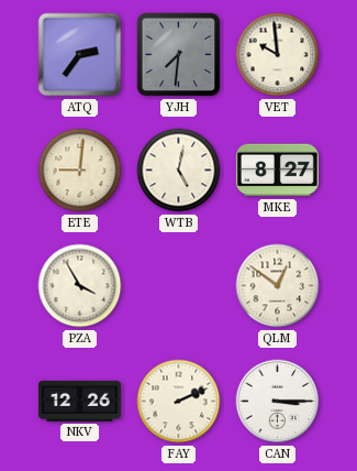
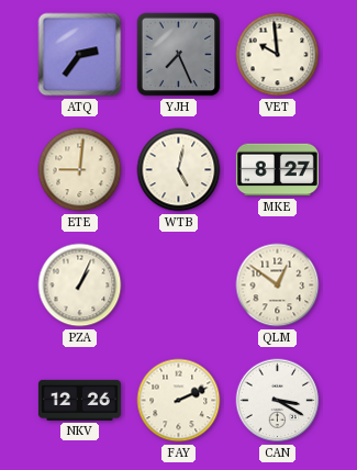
YJH: 7:31 -> 7:26 (179, 55)
PZA: 3:55 -> 1:04 (80, 286)
CAN: 3:15 -> 3:20 (278, 401)
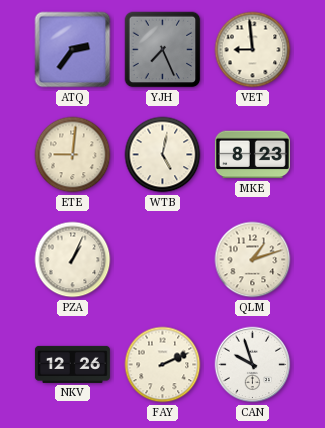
VET: 9:59 -> 8:59 (253, 50)
MKE: 8:27 -> 8:23 (252, 155)
QLM: 12:51 -> 1:12 (253, 260)
CAN: 3:20 -> 9:57 (253, 365)
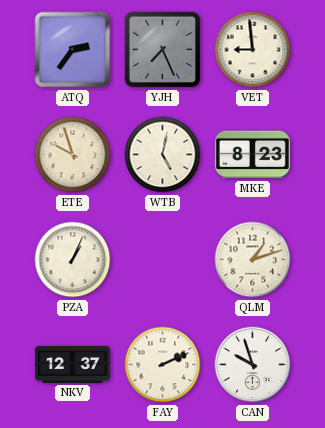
ETE: 9:01 -> 9:57 (73, 155)
NKV: 12:26 -> 12:37 (72, 364)
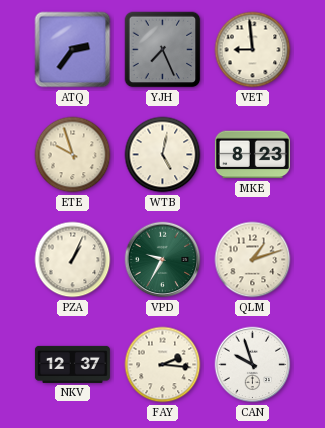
VPD: none -> 9:35 (163, 260)
FAY: 2:11 -> 2:16 (163, 365)
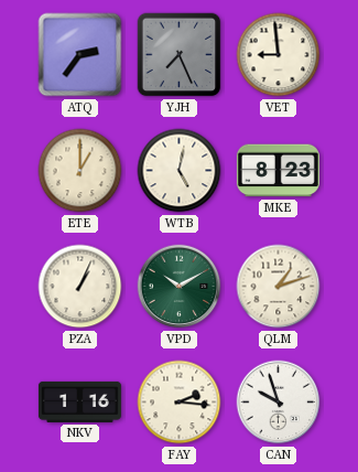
ETE: 9:57 -> 1:00 (80, 171)
VPD: 9:35 -> 10:10 (180, 287)
NKV: 12:37 -> 1:16 (79, 401)
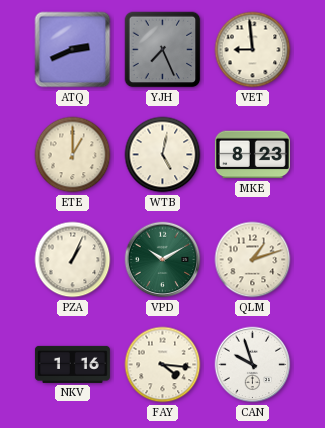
ATQ: 2:36 -> 2:41 (73, 50)
FAY: 2:16 -> 4:16 (163, 365)
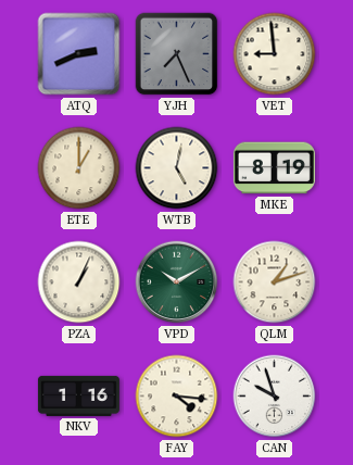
MKE: 8:23 -> 8:19 (274, 168)
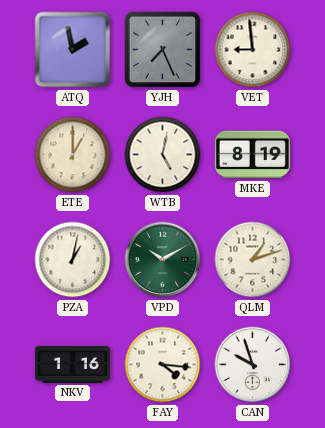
ATQ: 2:41 -> 1:58 (73, 50)
PZA: 1:04 -> 1:02 (73, 260)
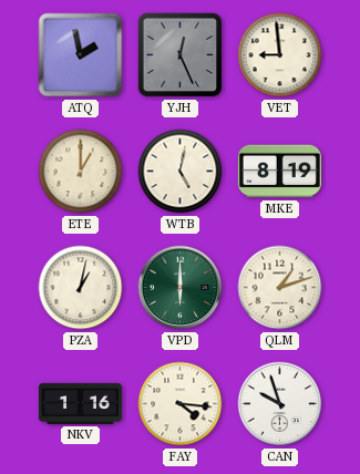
YJH: 7:26 -> 12:26 (181, 55)
VPD: 10:10 -> 6:00 (181, 288)
